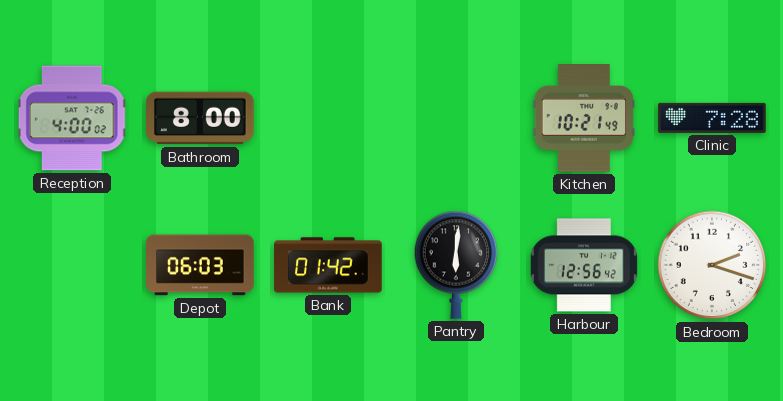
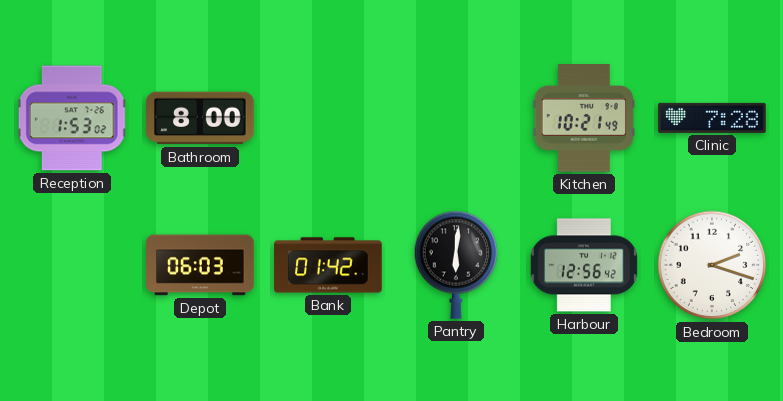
Reception: 4:00 -> 1:53 (72, 118)
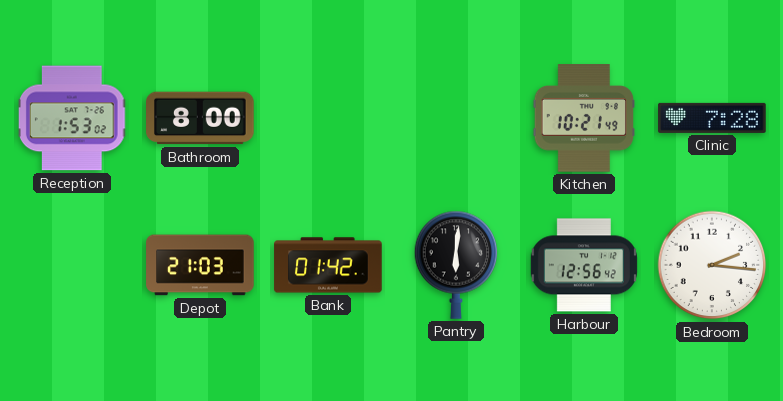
Depot: 06:03 -> 21:03 (200, 265)
Bedroom: 2:18 -> 2:16 (712, 265)
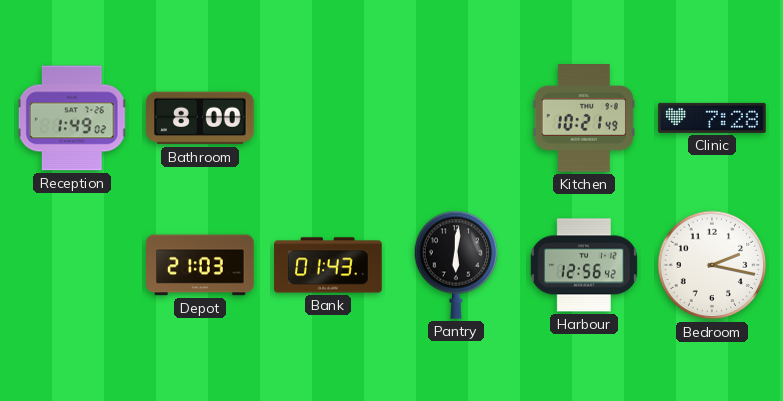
Reception: 1:53 -> 1:49 (72, 118)
Bank: 01:42 -> 01:43 (328, 265)
Bedroom: 2:16 -> 2:17 (712, 265)
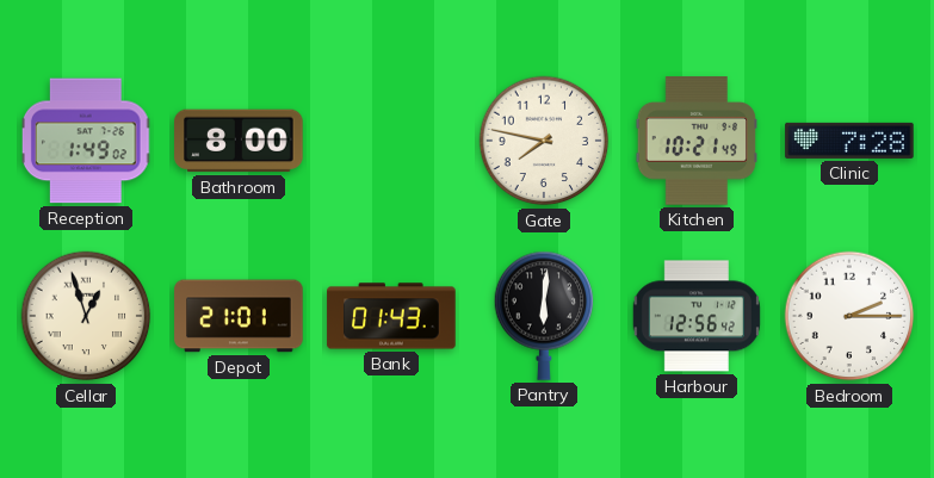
Gate: none -> 7:47 (544, 141)
Cellar: none -> 12:57 (86, 316)
Depot: 21:03 -> 21:01 (239, 316)
Bedroom: 2:17 -> 2:15 (849, 316)
